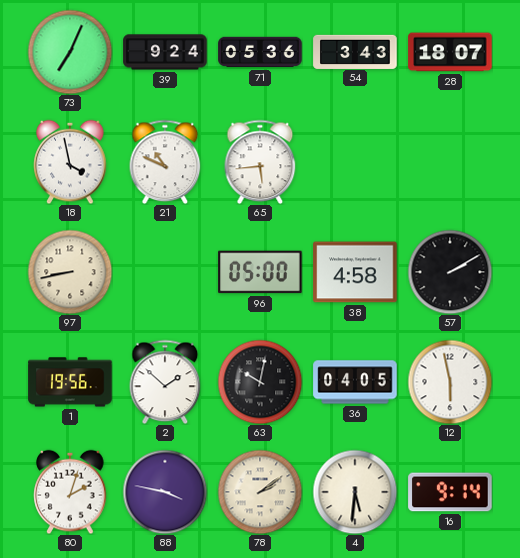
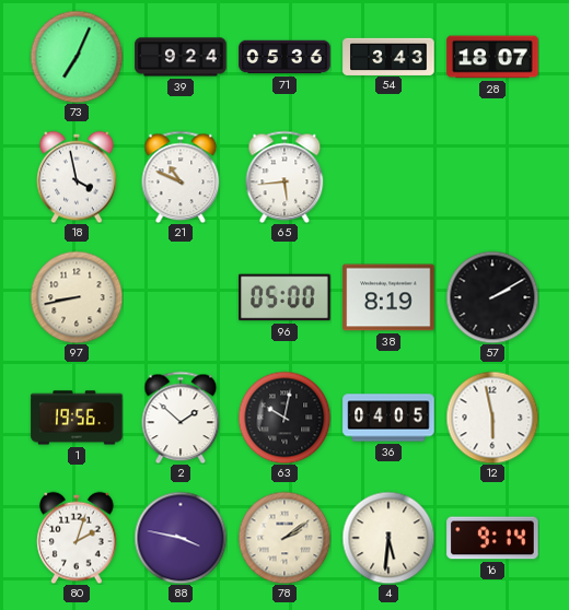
38: 4:58 -> 8:19 (388, 297)
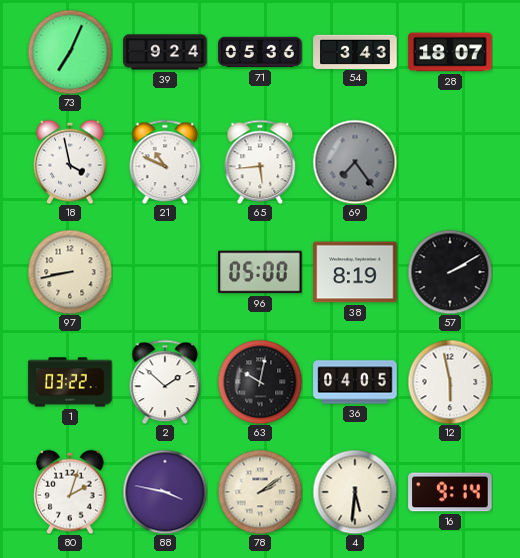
69: none -> 7:24 (355, 162)
1: 19:56 -> 03:22 (70, 382)
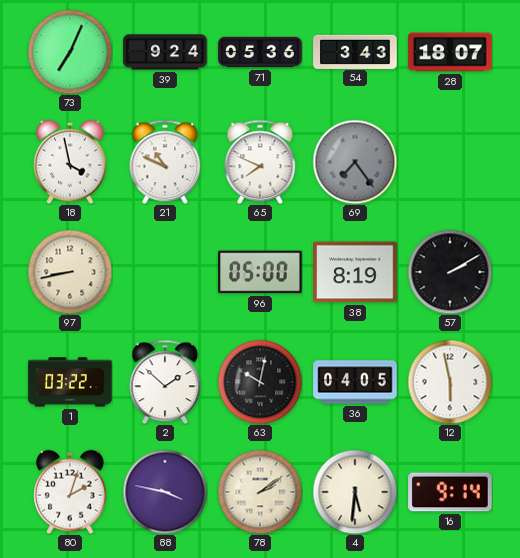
65: 5:44 -> 7:49 (260, 162)
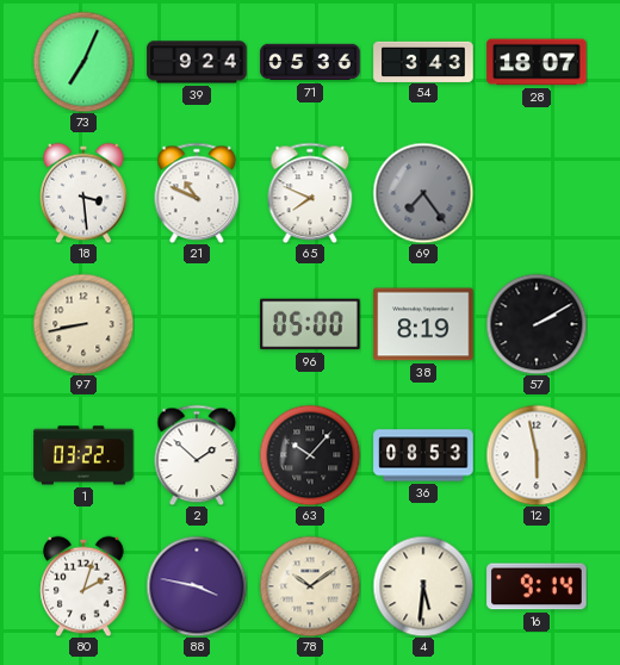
18: 3:58 -> 3:29 (83, 193)
63: 10:02 -> 10:07 (310, 455)
36: 04:05 -> 08:53 (423, 455)
78: 2:09 -> 10:09 (310, 586)
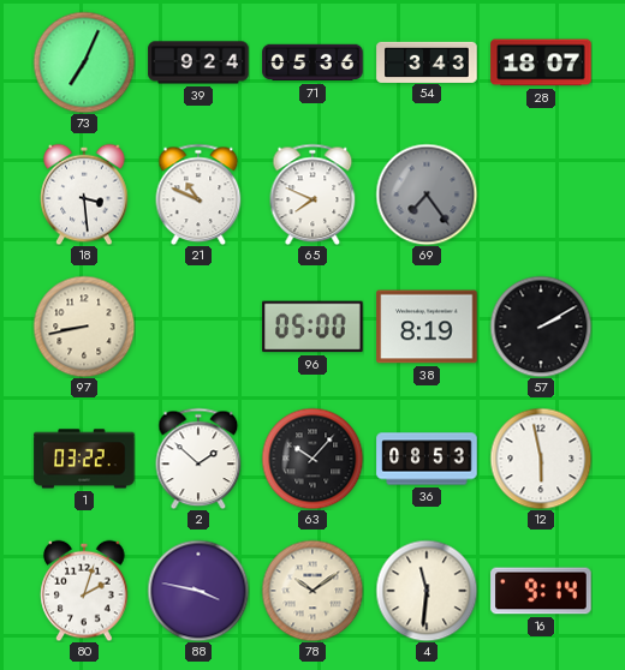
4: 5:31 -> 11:31 (427, 591)
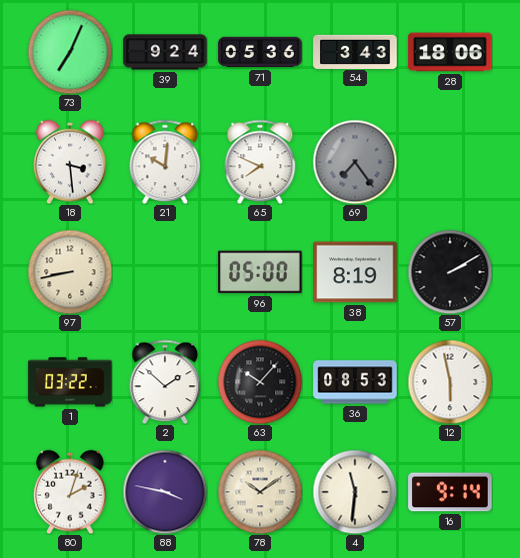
28: 18:07 -> 18:06 (450, 52)
21: 10:49 -> 10:01 (165, 162)
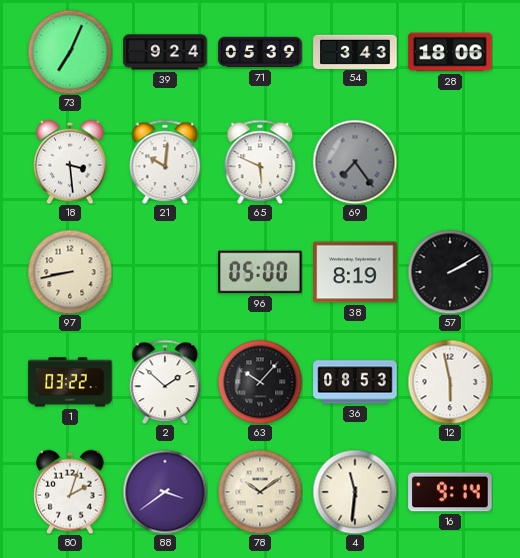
71: 05:36 -> 05:39 (260, 52)
65: 7:49 -> 5:49 (260, 162)
88: 3:47 -> 3:39 (165, 492)
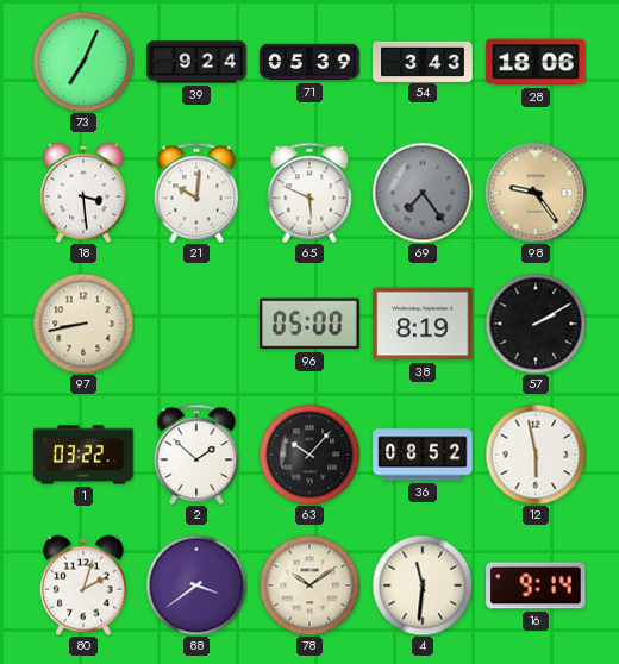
98: none -> 9:24 (536, 193)
36: 08:53 -> 08:52 (423, 455)
